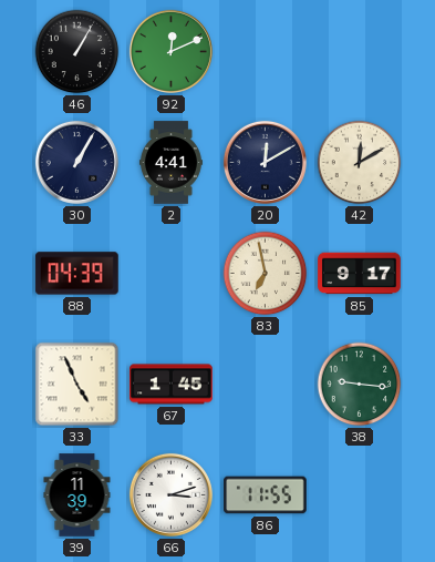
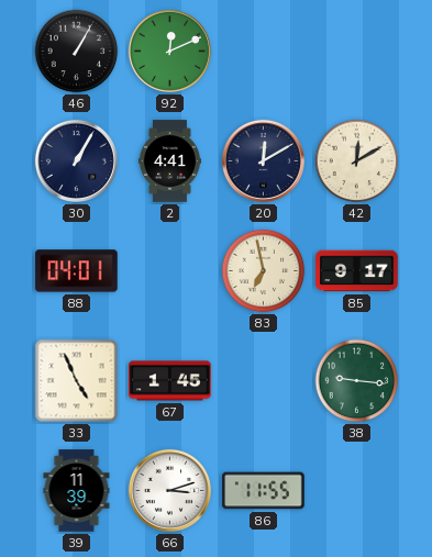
88: 04:39 -> 04:01 (77, 271)
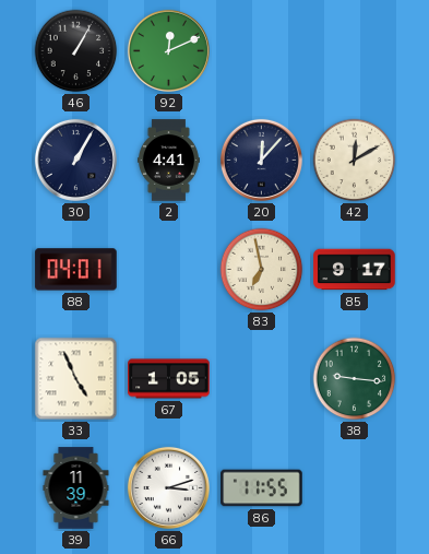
20: 12:10 -> 12:07 (261, 160)
67: 1:45 -> 1:05 (169, 379)
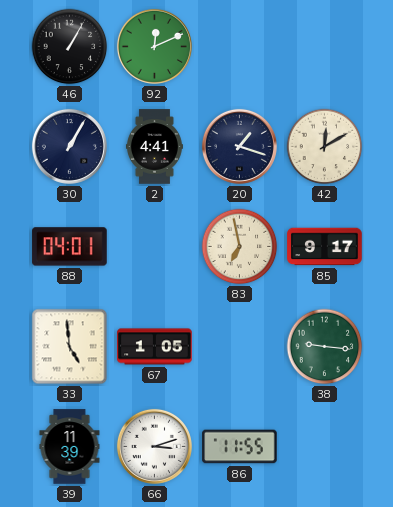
20: 12:07 -> 1:18 (239, 146)
33: 4:56 -> 4:59 (70, 347)
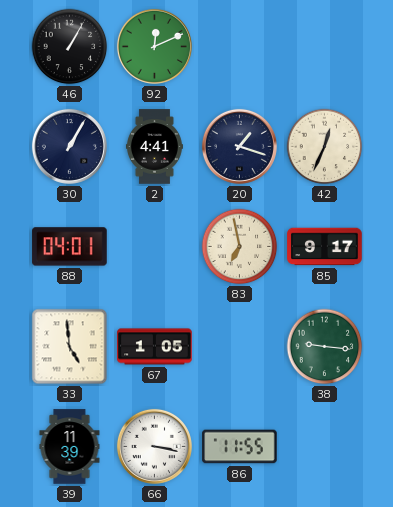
42: 12:10 -> 12:34 (325, 147)
66: 3:12 -> 3:17 (154, 446)
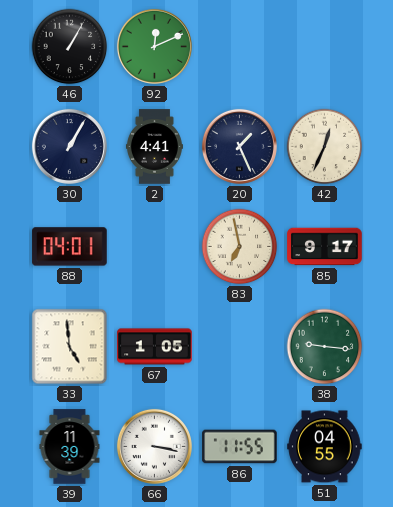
20: 1:18 -> 1:26 (239, 146)
51: none -> 04:55 (325, 447)
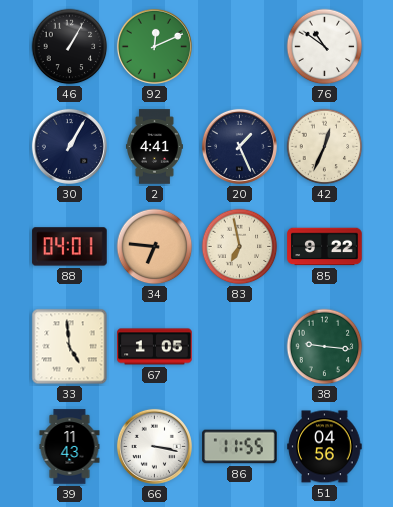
76: none -> 10:51 (325, 47)
34: none -> 6:46 (155, 247)
85: 9:17 -> 9:22 (325, 247)
39: 11:39 -> 11:43 (70, 447)
51: 04:55 -> 04:56 (325, 447)
